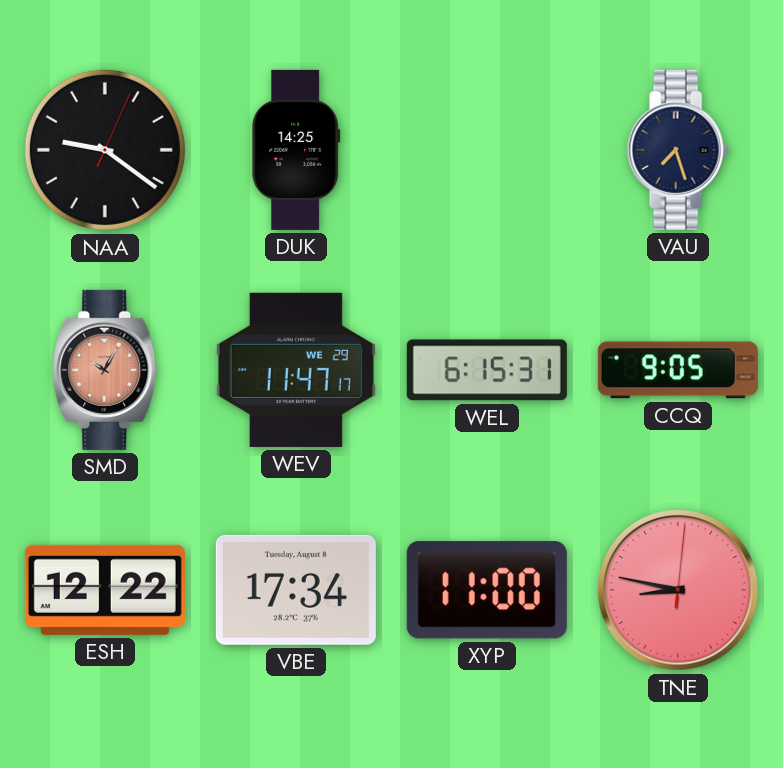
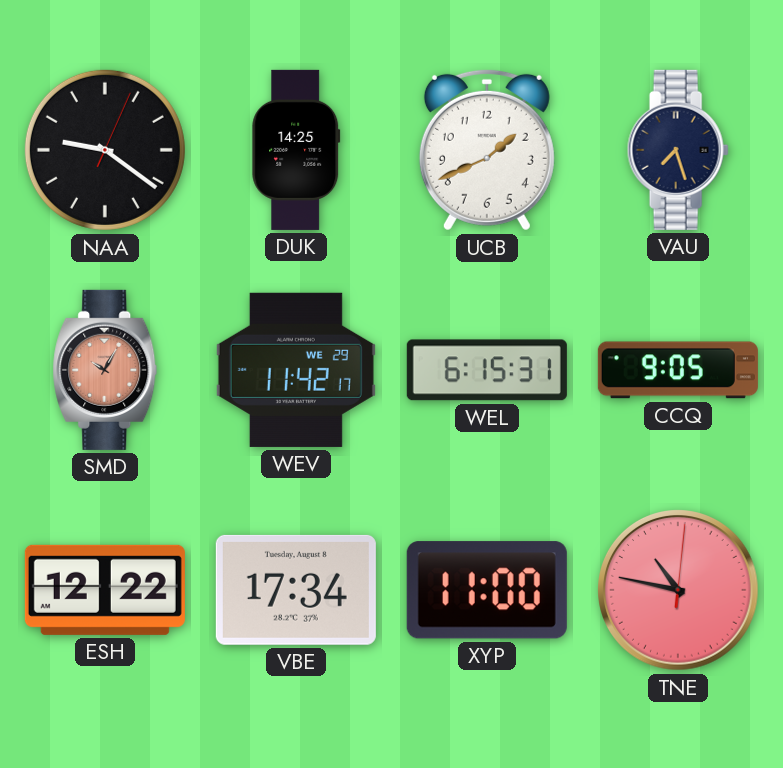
UCB: none -> 1:41 (487, 150)
WEV: 11:47 -> 11:42 (296, 370)
TNE: 8:47 -> 10:47 (679, 591)
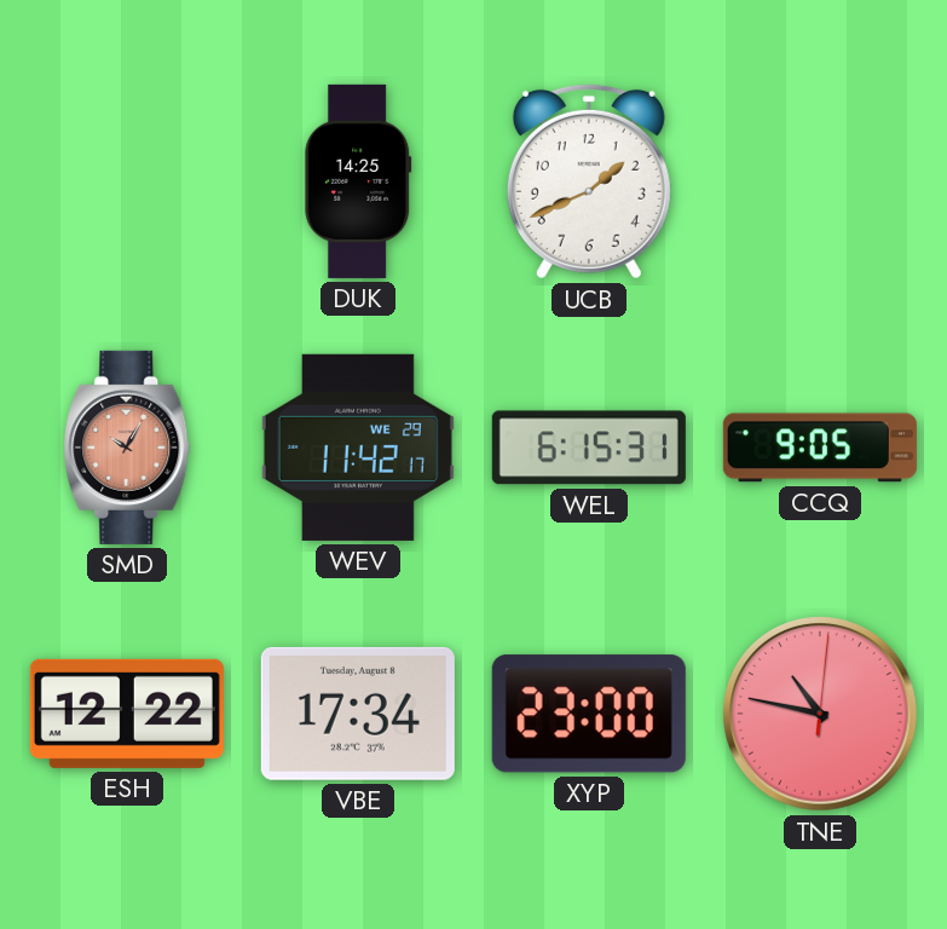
NAA: 9:21 -> none (105, 150)
VAU: 7:27 -> none (678, 150)
XYP: 11:00 -> 23:00 (589, 714)
